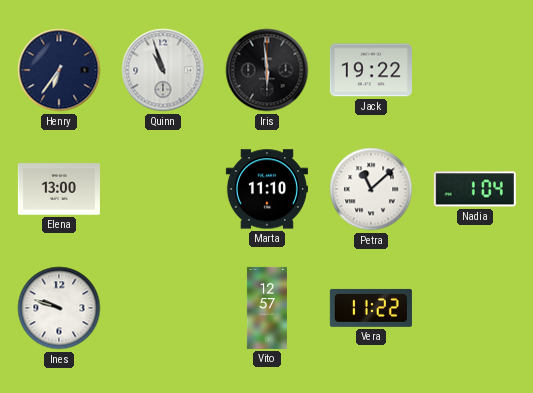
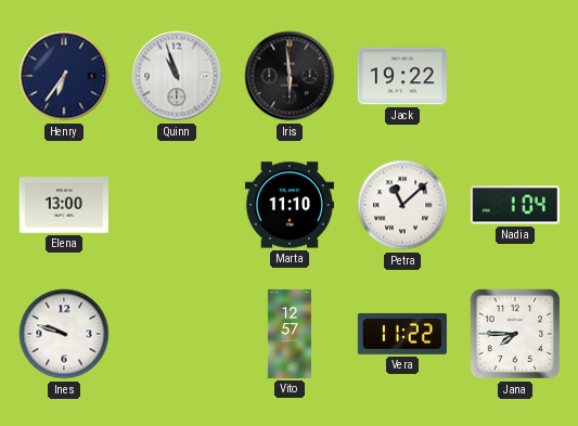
Jana: none -> 7:45 (515, 334)
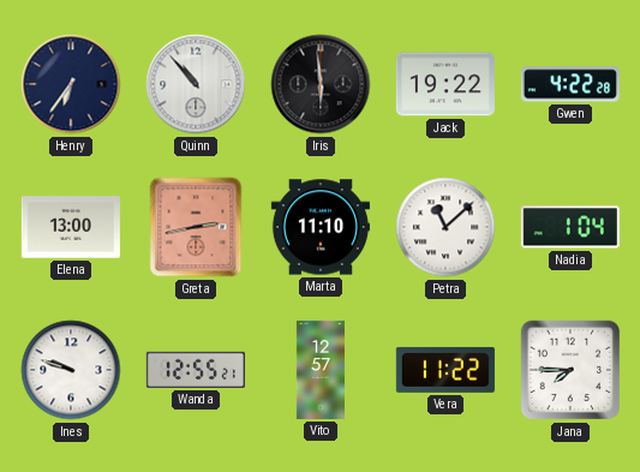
Quinn: 10:57 -> 10:53 (196, 84)
Gwen: none -> 4:22 (570, 84)
Greta: none -> 2:43 (196, 227)
Wanda: none -> 12:55 (196, 370)
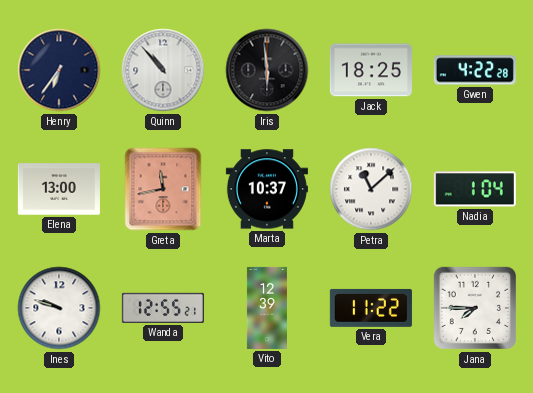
Jack: 19:22 -> 18:25 (371, 70)
Greta: 2:43 -> 11:43 (163, 189)
Marta: 11:10 -> 10:37 (267, 189)
Vito: 12:57 -> 12:39 (267, 308)
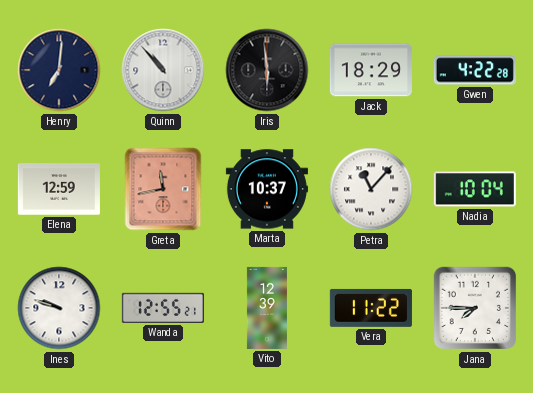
Henry: 6:36 -> 7:01 (59, 70)
Jack: 18:25 -> 18:29 (371, 70)
Elena: 13:00 -> 12:59 (59, 189)
Petra: 11:08 -> 11:07 (371, 189)
Nadia: 1:04 -> 10:04 (475, 189)
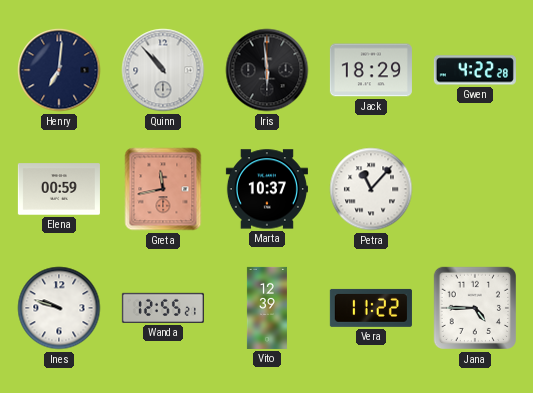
Elena: 12:59 -> 00:59 (59, 189)
Nadia: 10:04 -> none (475, 189)
Jana: 7:45 -> 4:45 (475, 308)
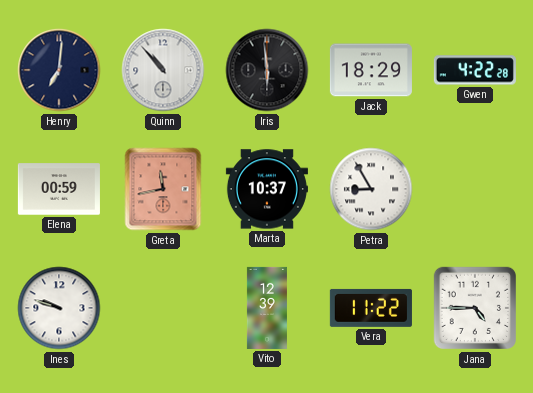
Petra: 11:07 -> 8:55 (371, 189)
Wanda: 12:55 -> none (163, 308)
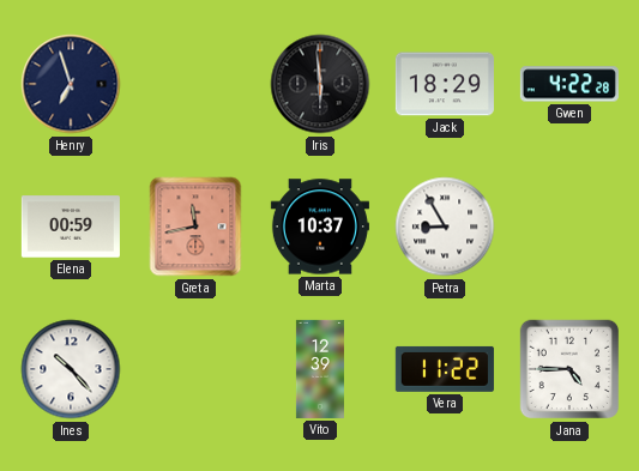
Henry: 7:01 -> 6:57 (71, 84)
Quinn: 10:53 -> none (163, 70)
Ines: 9:48 -> 10:23 (71, 369)
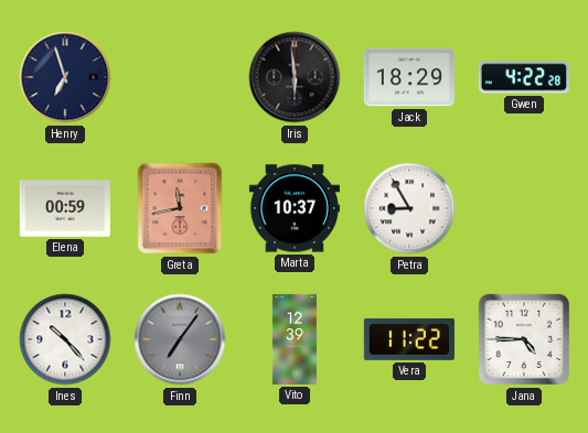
Finn: none -> 7:06 (180, 339)
